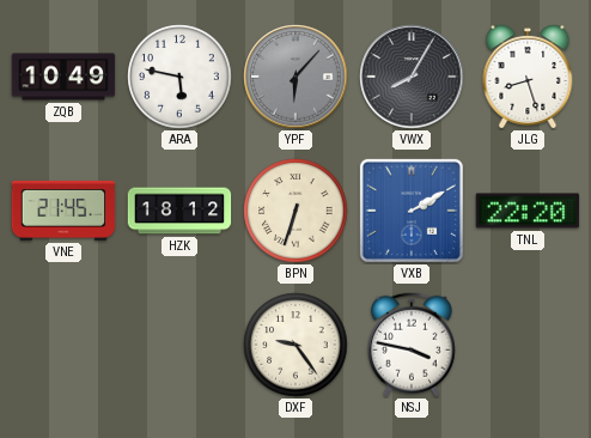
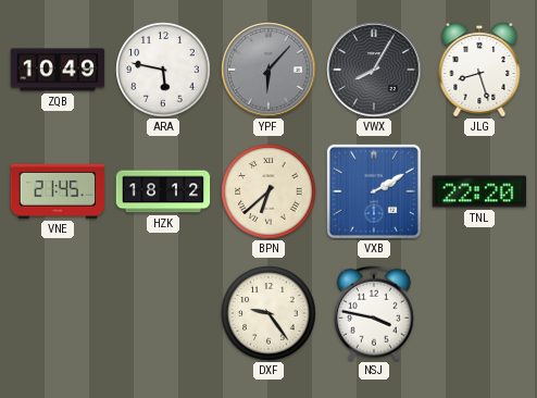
BPN: 6:33 -> 6:38 (268, 191)
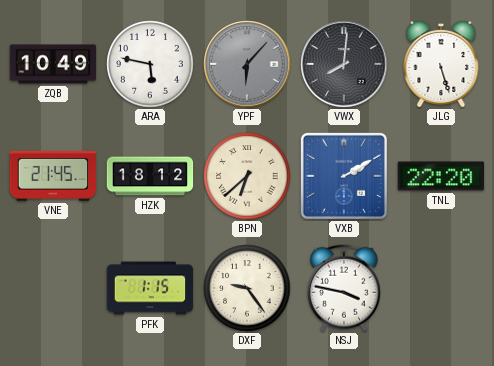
VWX: 8:05 -> 8:01 (344, 64)
JLG: 8:27 -> 5:27 (441, 64)
PFK: none -> 1:15 (150, 288)
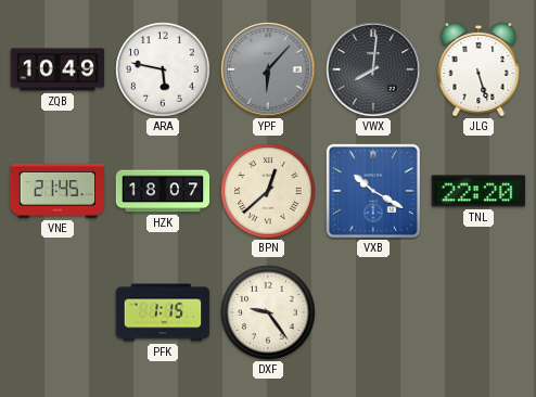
HZK: 18:12 -> 18:07 (163, 191)
BPN: 6:38 -> 12:38 (268, 191)
VXB: 2:10 -> 10:20 (373, 191)
NSJ: 3:47 -> none (344, 288)
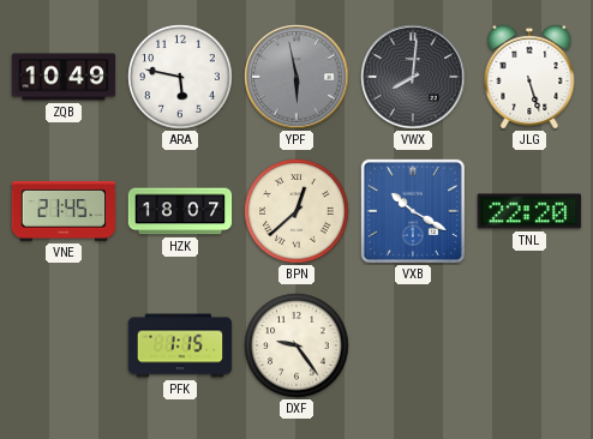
YPF: 6:07 -> 5:58 (296, 77)
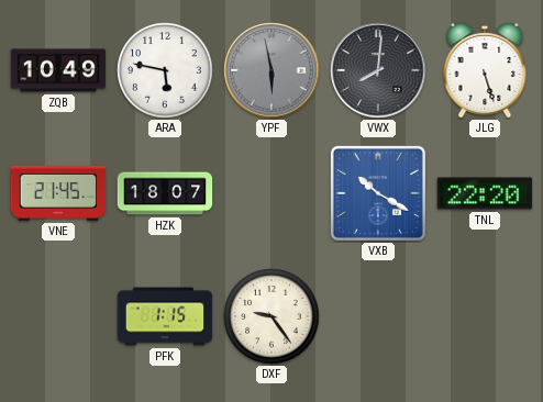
BPN: 12:38 -> none (296, 211)
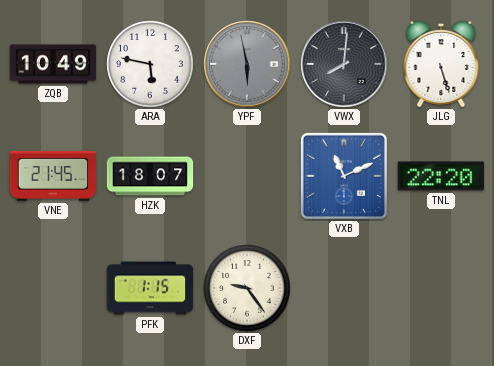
VXB: 10:20 -> 11:11 (344, 176)
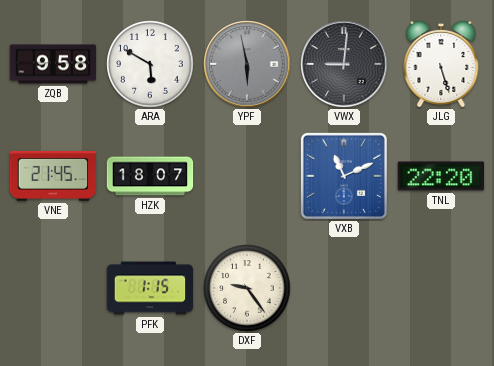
ZQB: 10:49 -> 9:58 (53, 64)
ARA: 5:47 -> 5:50 (150, 64)
VWX: 8:01 -> 9:01 (344, 64)
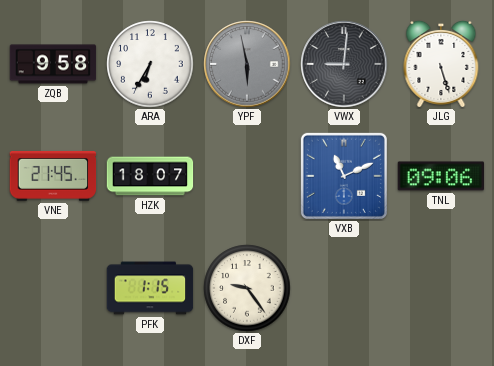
ARA: 5:50 -> 6:35 (150, 64)
TNL: 22:20 -> 09:06 (441, 176)
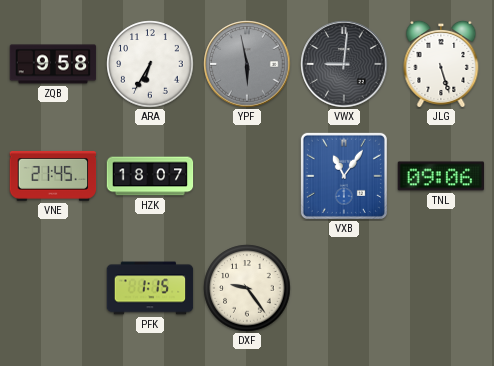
VXB: 11:11 -> 11:06 (344, 176)
